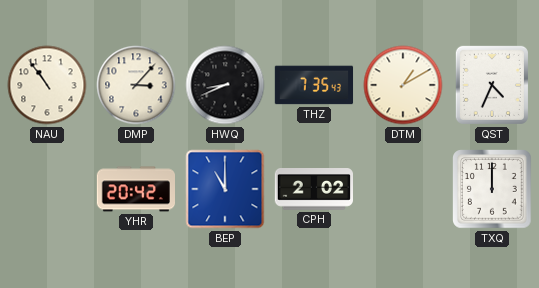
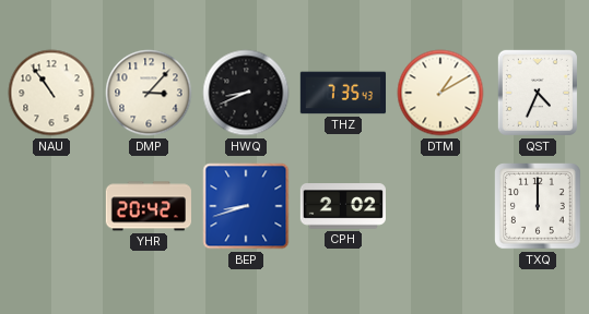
BEP: 11:00 -> 8:42 (246, 206)
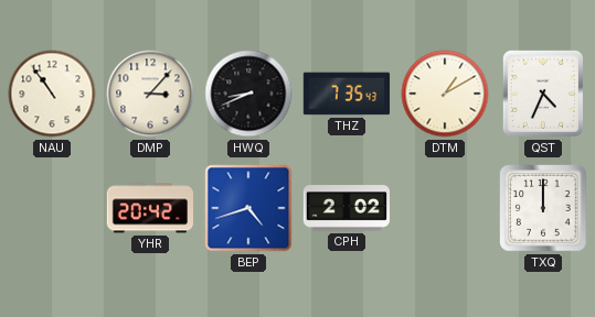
BEP: 8:42 -> 4:42 (248, 208)
